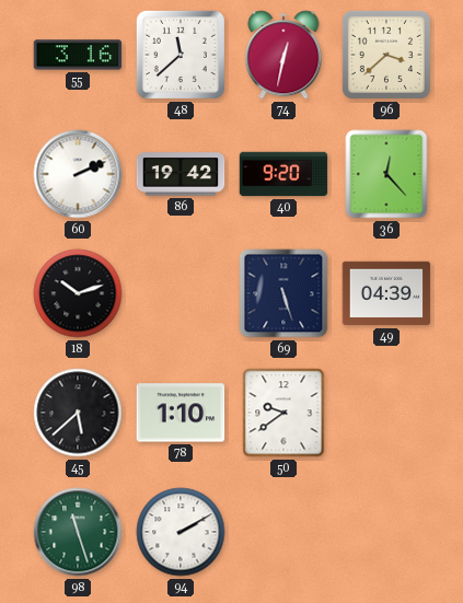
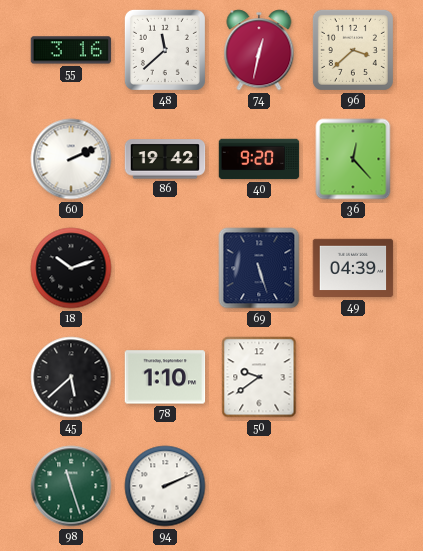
94: 2:10 -> 2:11 (165, 486)
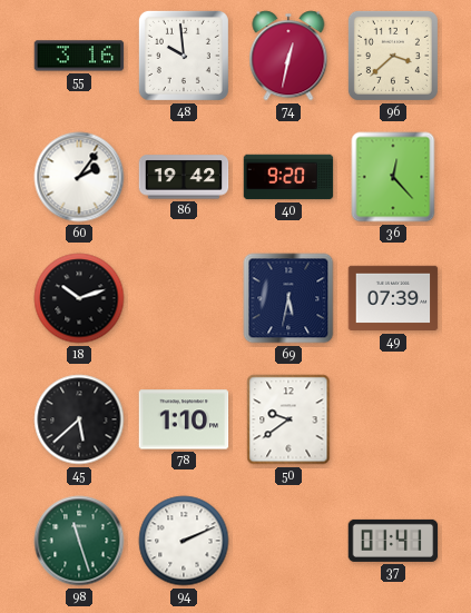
48: 11:38 -> 9:59 (184, 56)
60: 2:11 -> 2:06 (79, 177)
69: 5:27 -> 5:32 (288, 298)
49: 04:39 -> 07:39 (393, 298)
37: none -> 01:41 (393, 541)
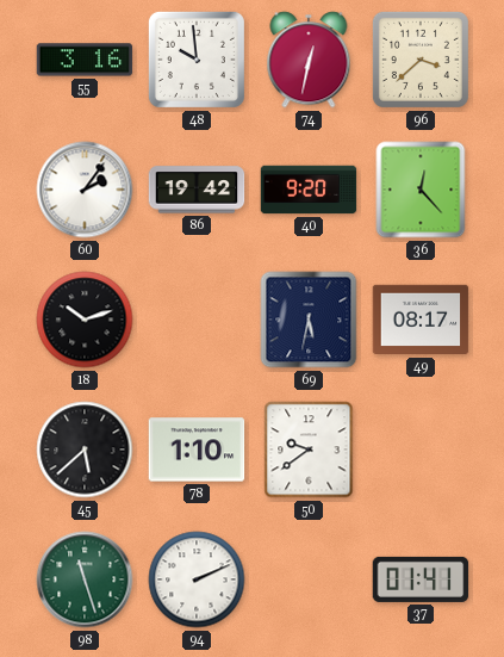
49: 07:39 -> 08:17 (421, 320)
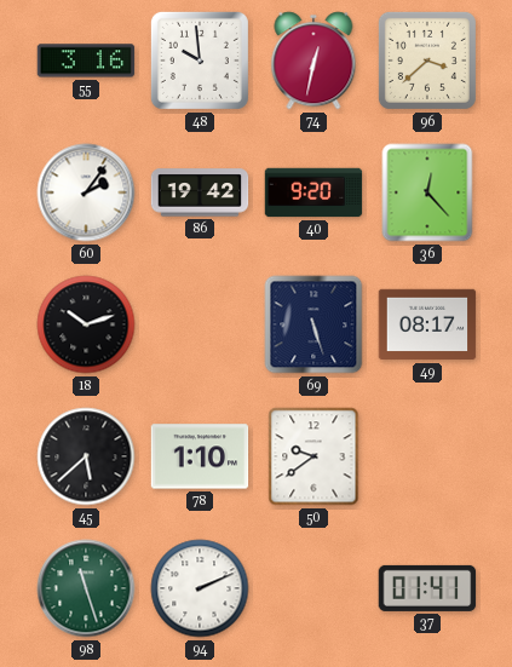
69: 5:32 -> 5:27 (313, 324)
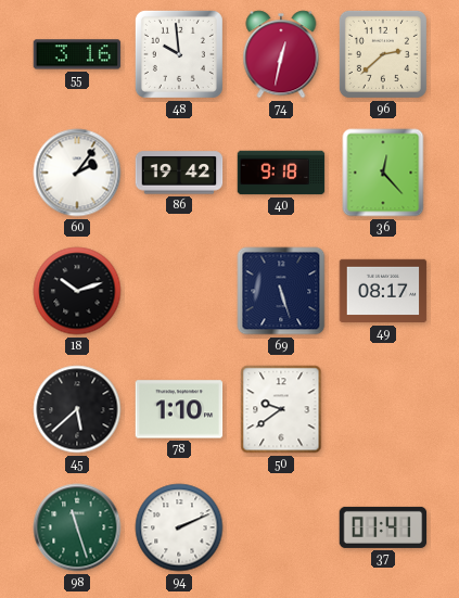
96: 3:38 -> 2:38 (383, 54)
40: 9:20 -> 9:18 (281, 173)
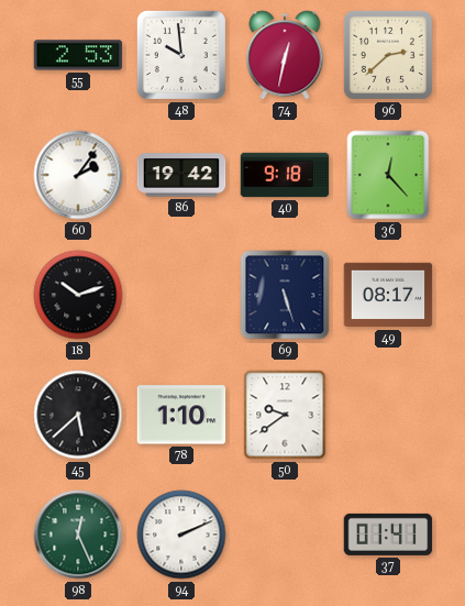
55: 3:16 -> 2:53 (78, 55)
98: 11:27 -> 12:26 (78, 535)
